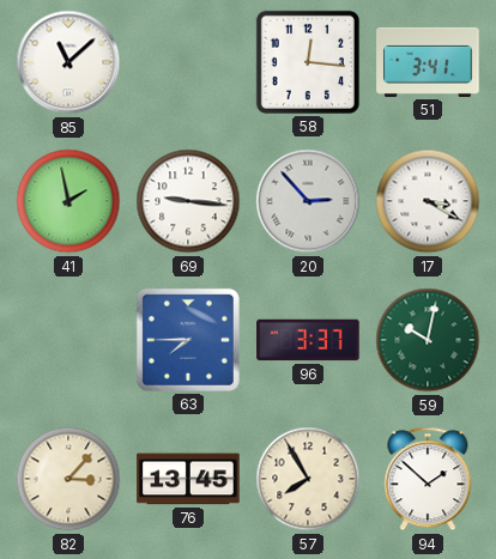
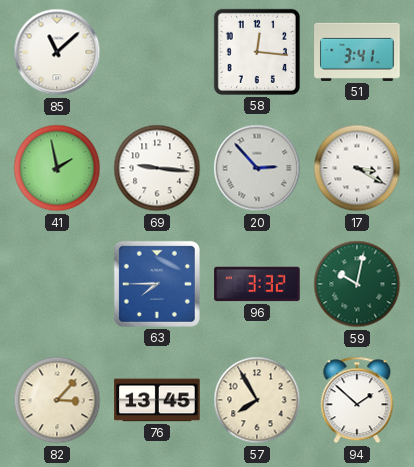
96: 3:37 -> 3:32 (257, 284)
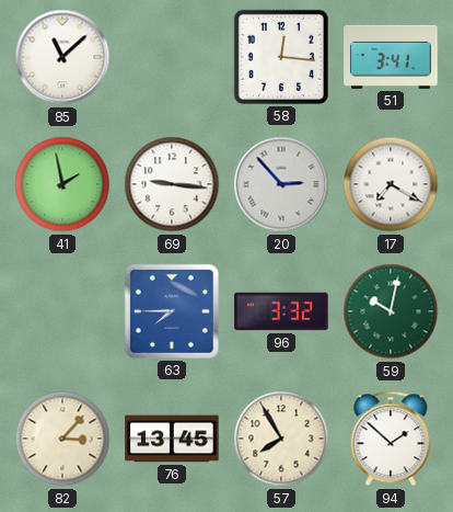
17: 3:20 -> 7:20 (391, 184)
